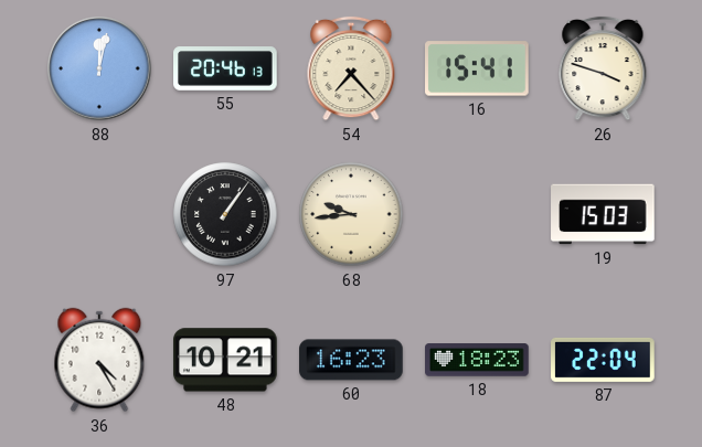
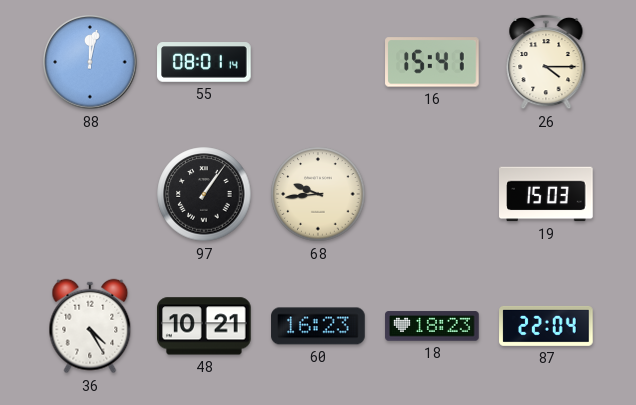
55: 20:46 -> 08:01 (204, 62)
54: 7:23 -> none (351, 68)
26: 3:48 -> 4:15 (546, 62)
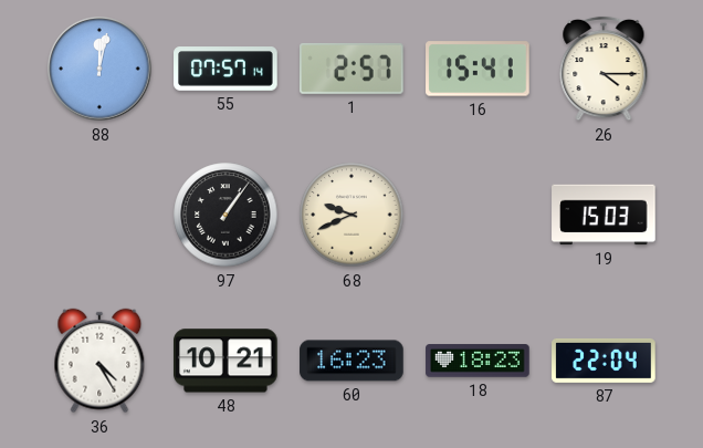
55: 08:01 -> 07:57 (225, 69)
1: none -> 2:57 (353, 69)
68: 9:44 -> 9:41 (351, 215)
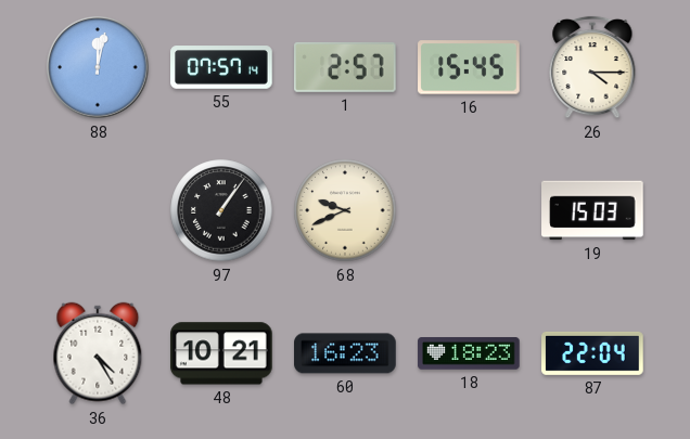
16: 15:41 -> 15:45 (469, 67)
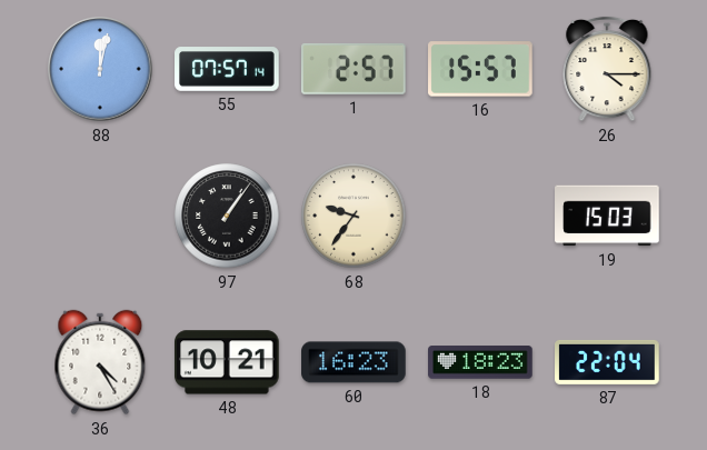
16: 15:45 -> 15:57 (480, 69)
68: 9:41 -> 9:36 (353, 216)
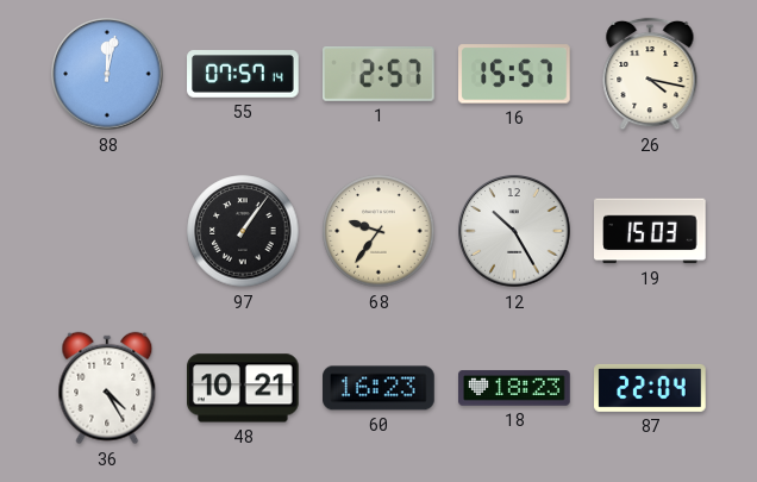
26: 4:15 -> 4:17 (650, 74)
12: none -> 10:25 (514, 231)
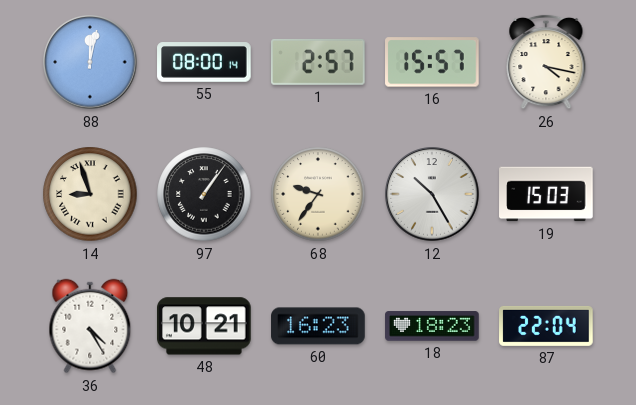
55: 07:57 -> 08:00 (204, 62)
14: none -> 8:57 (90, 194)
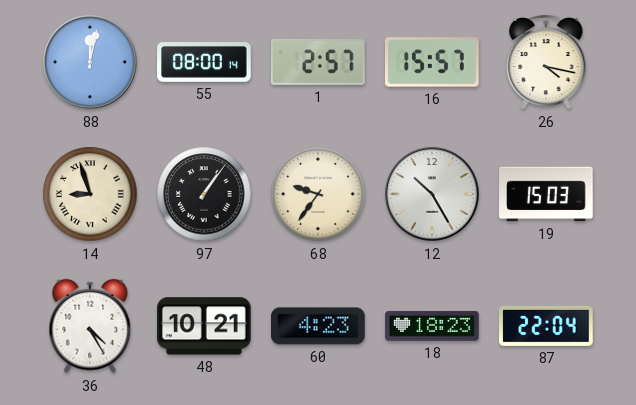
60: 16:23 -> 4:23 (318, 326)
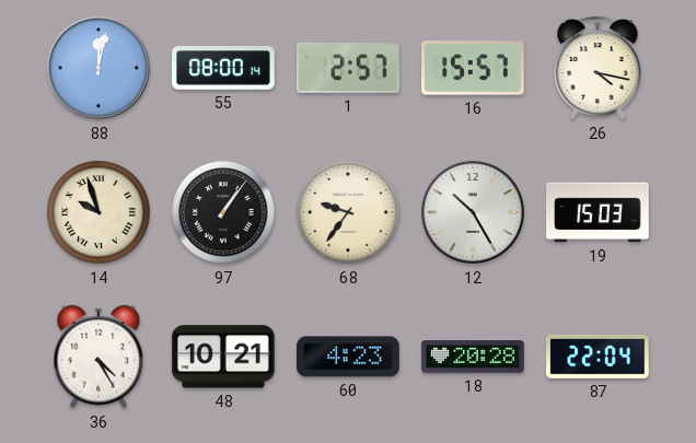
14: 8:57 -> 9:57 (98, 212)
18: 18:23 -> 20:28 (473, 357)
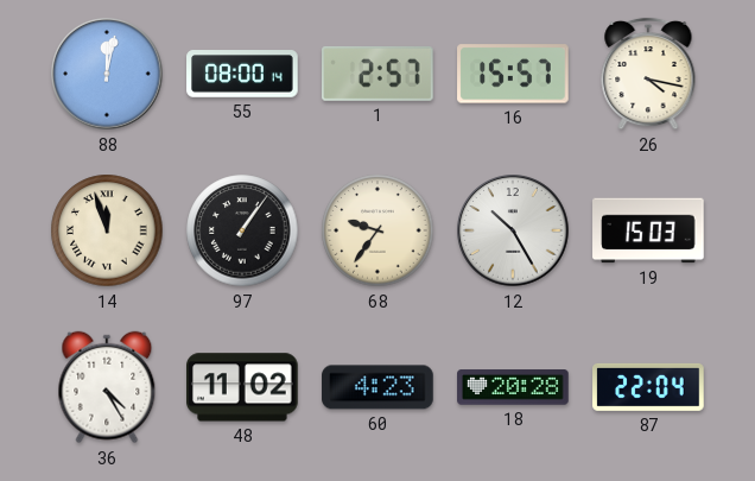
14: 9:57 -> 11:57 (107, 230)
48: 10:21 -> 11:02 (243, 387)
